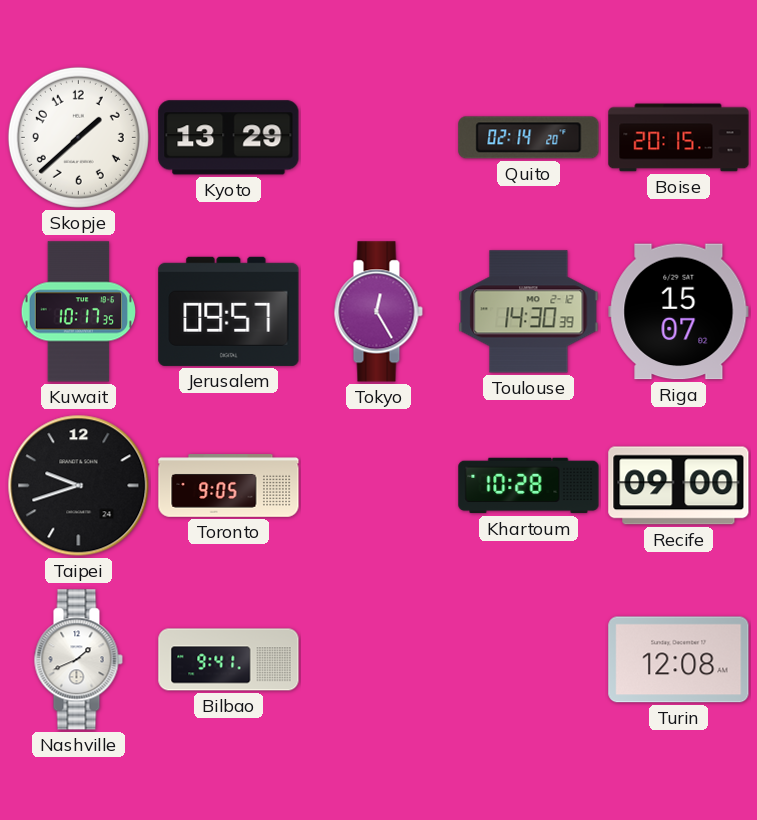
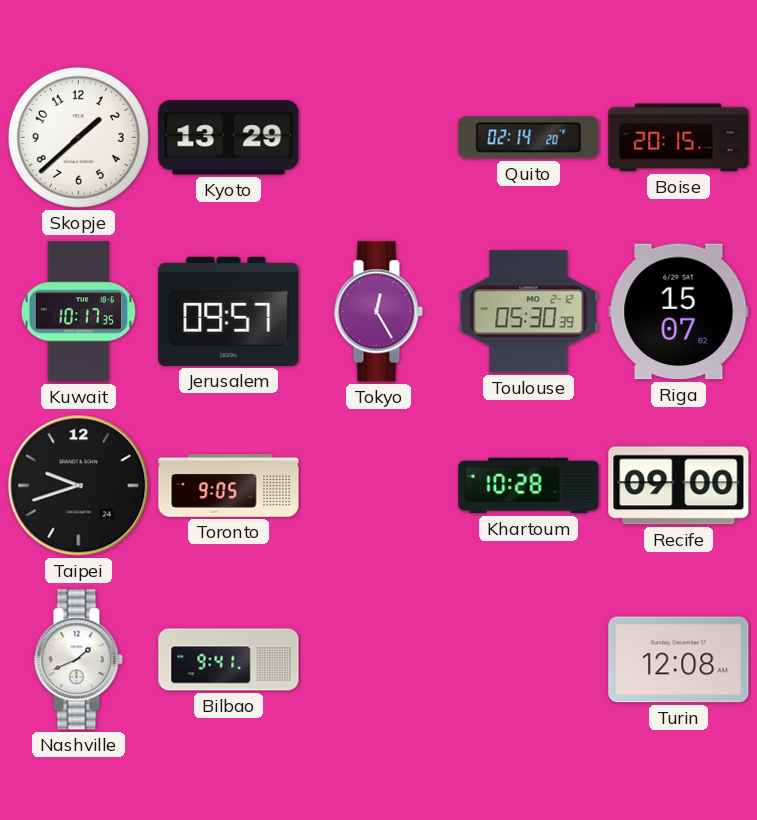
Toulouse: 14:30 -> 05:30 (529, 312)
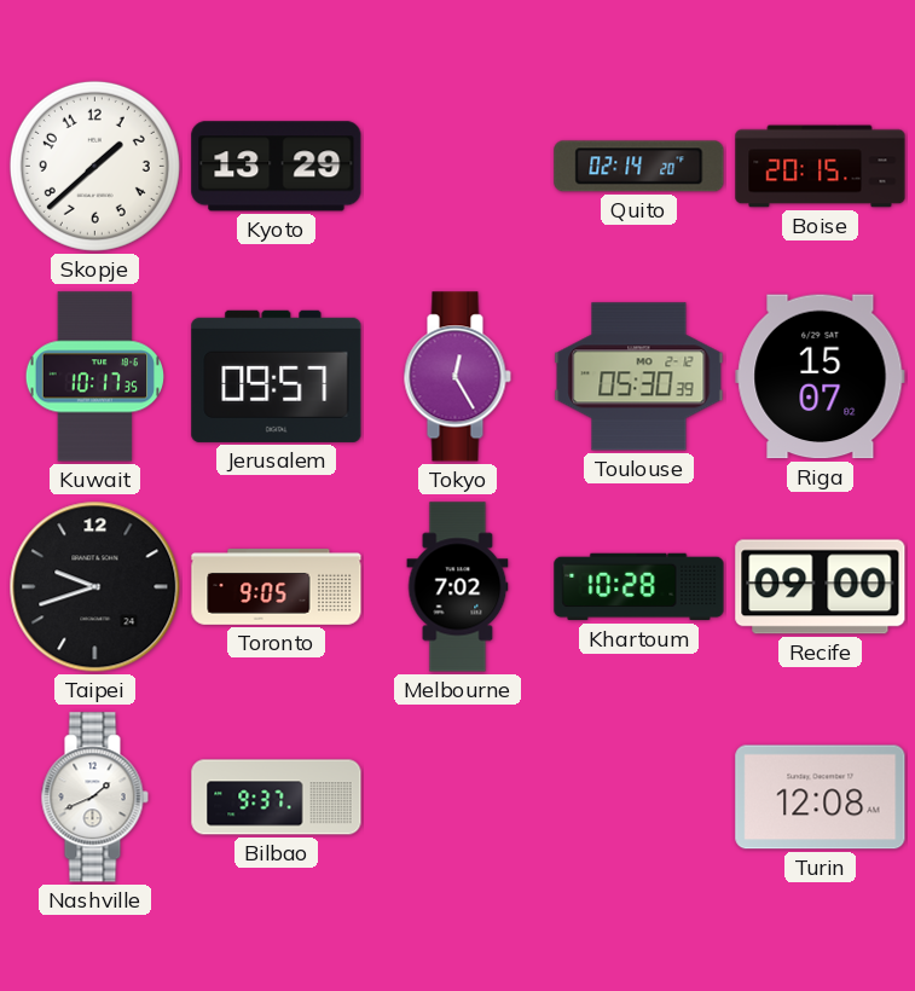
Melbourne: none -> 7:02 (458, 587)
Bilbao: 9:41 -> 9:37 (277, 798)
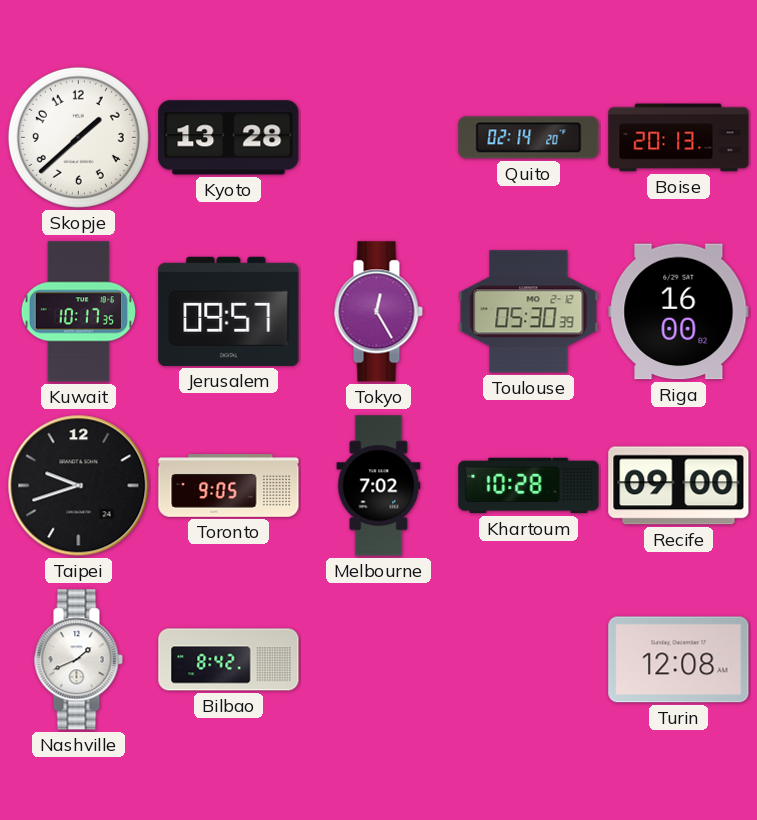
Kyoto: 13:29 -> 13:28 (229, 138)
Boise: 20:15 -> 20:13 (679, 138)
Riga: 15:07 -> 16:00 (679, 312)
Bilbao: 9:37 -> 8:42 (229, 660)
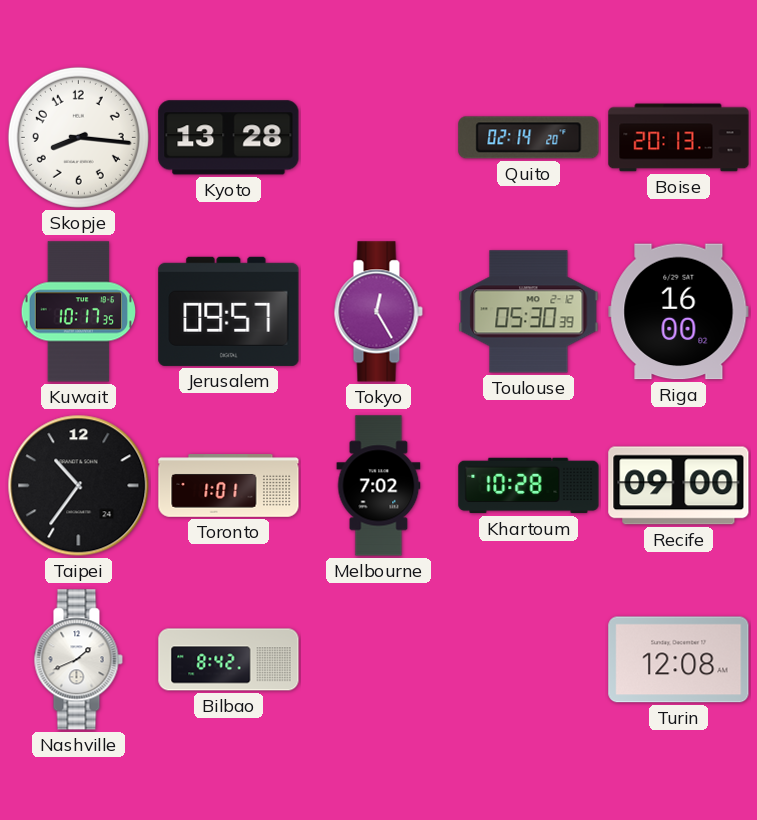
Skopje: 1:38 -> 8:16 (78, 137)
Taipei: 9:42 -> 10:36 (79, 486)
Toronto: 9:05 -> 1:01 (229, 486)
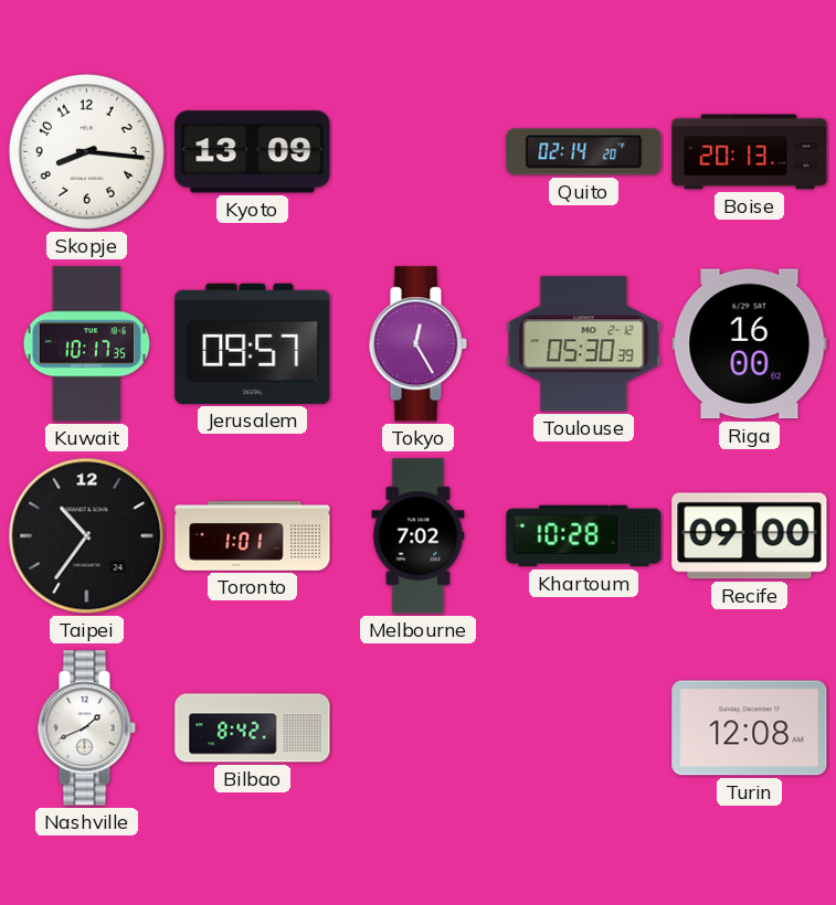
Kyoto: 13:28 -> 13:09 (253, 152)
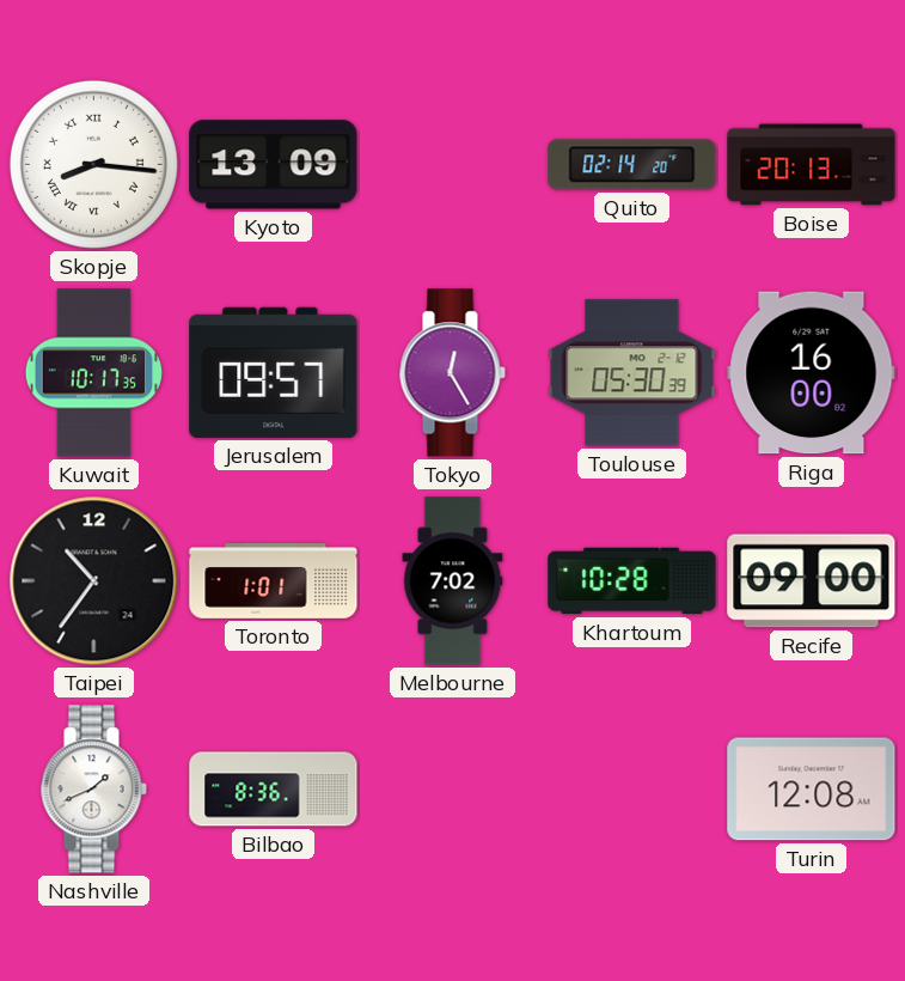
Skopje numerals: Arabic -> Roman (93, 164)
Bilbao: 8:42 -> 8:36 (274, 790)
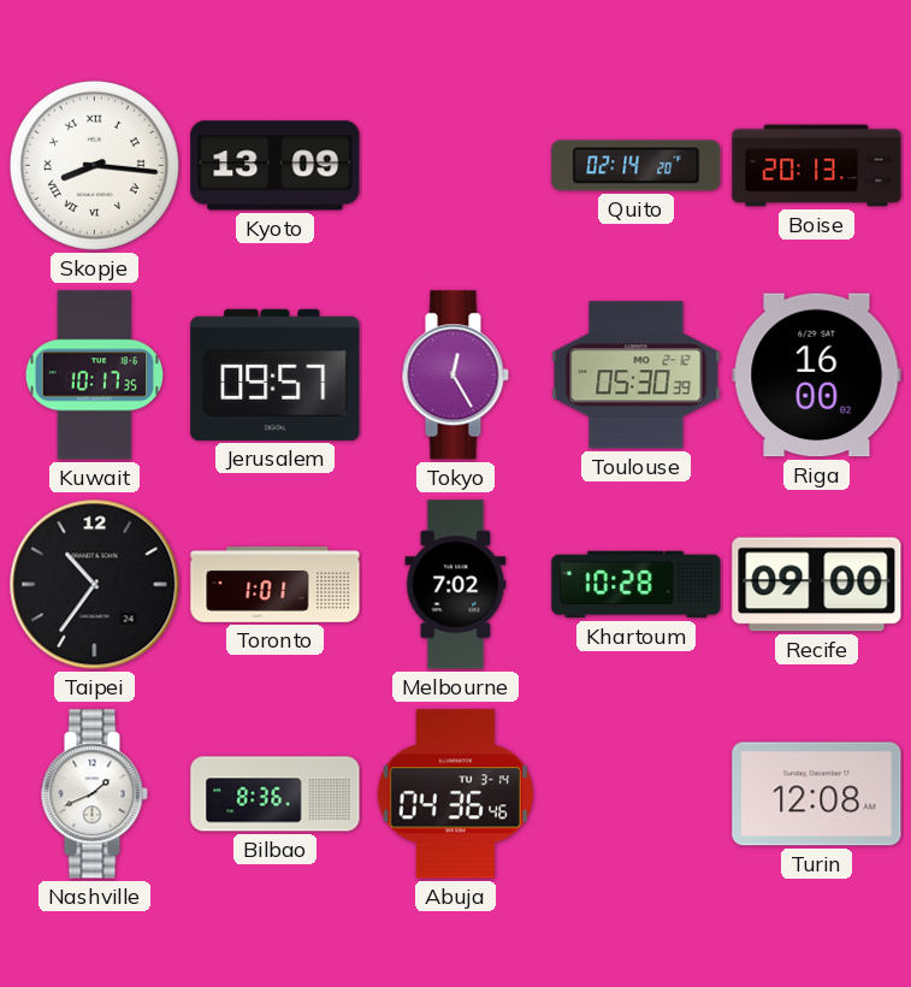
Abuja: none -> 04:36 (455, 794)
